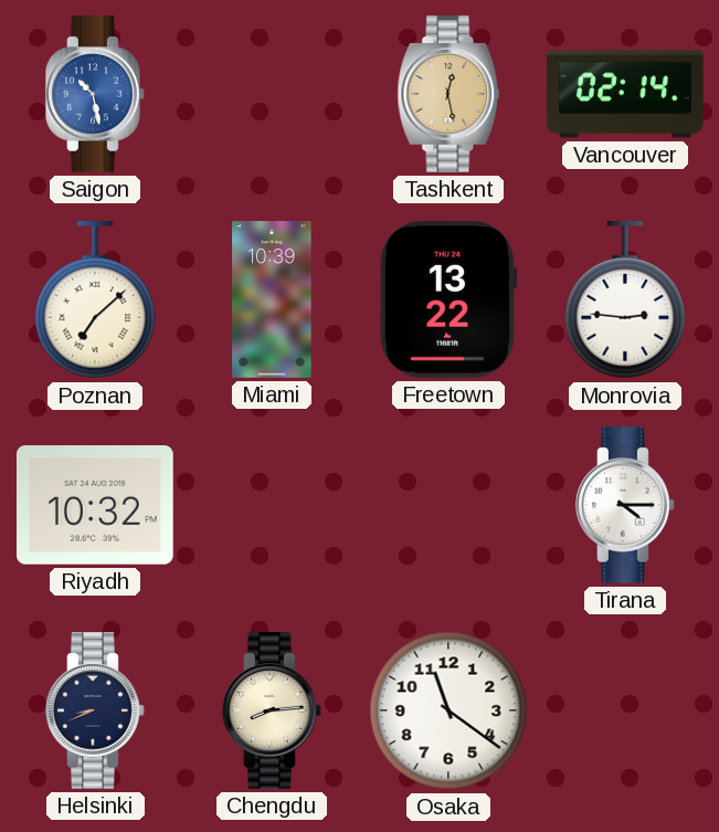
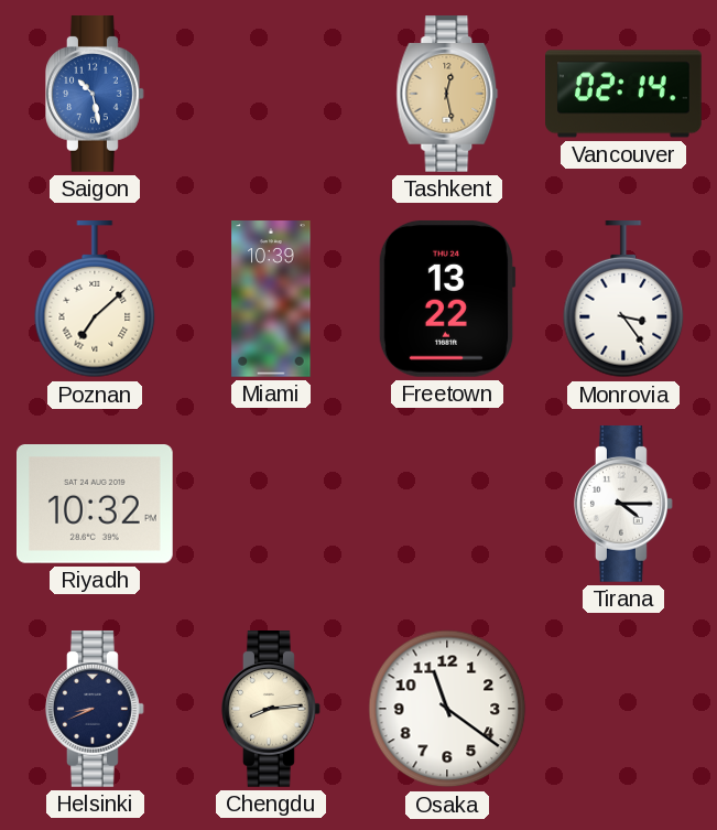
Monrovia: 2:46 -> 3:24 (623, 300)
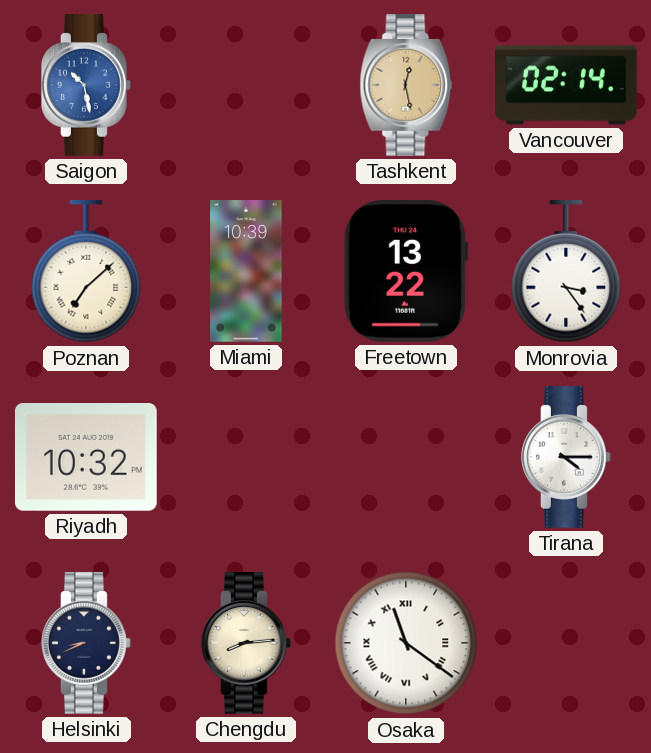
Osaka numerals: Arabic -> Roman (406, 643)
